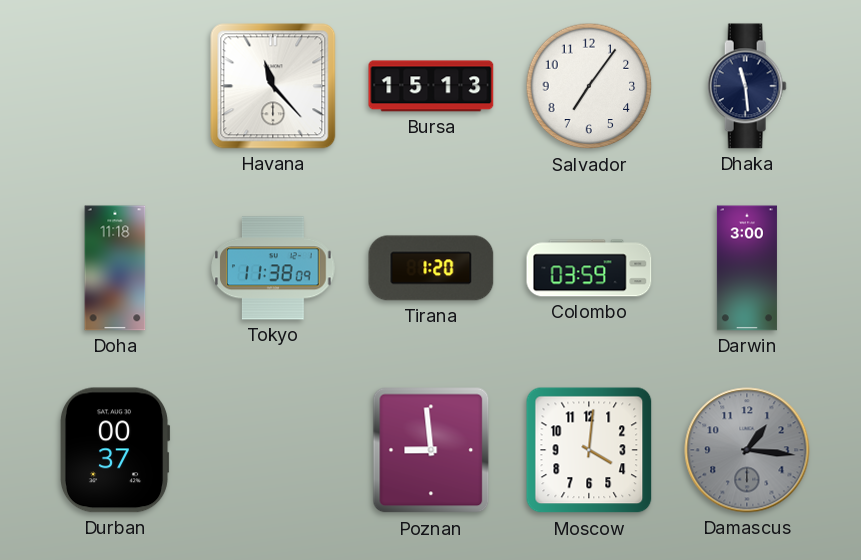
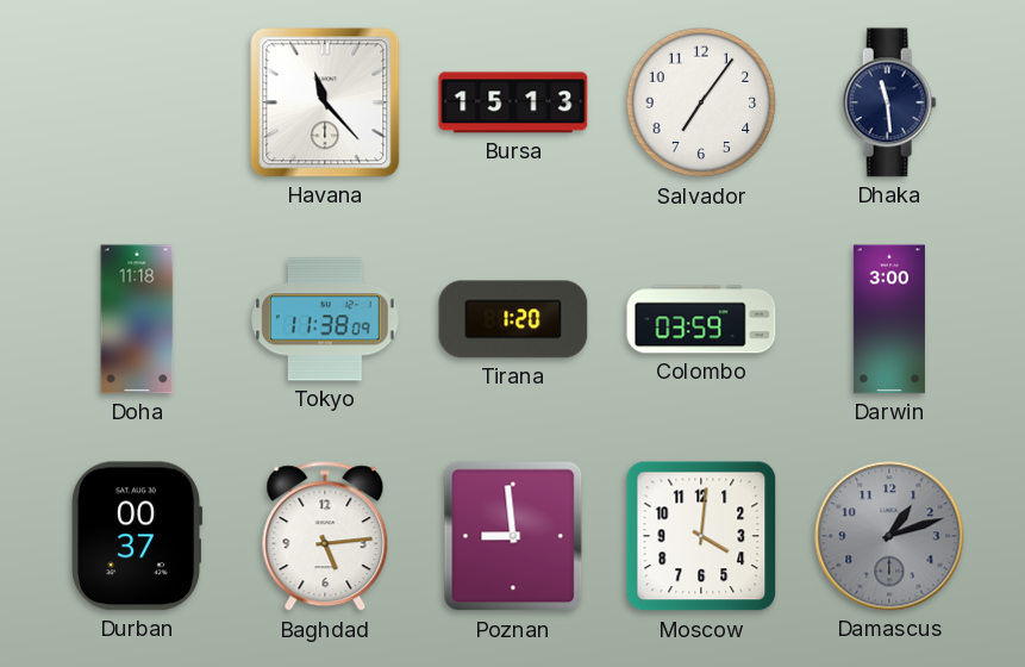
Baghdad: none -> 5:14 (325, 537)
Damascus: 1:16 -> 1:12 (889, 536)
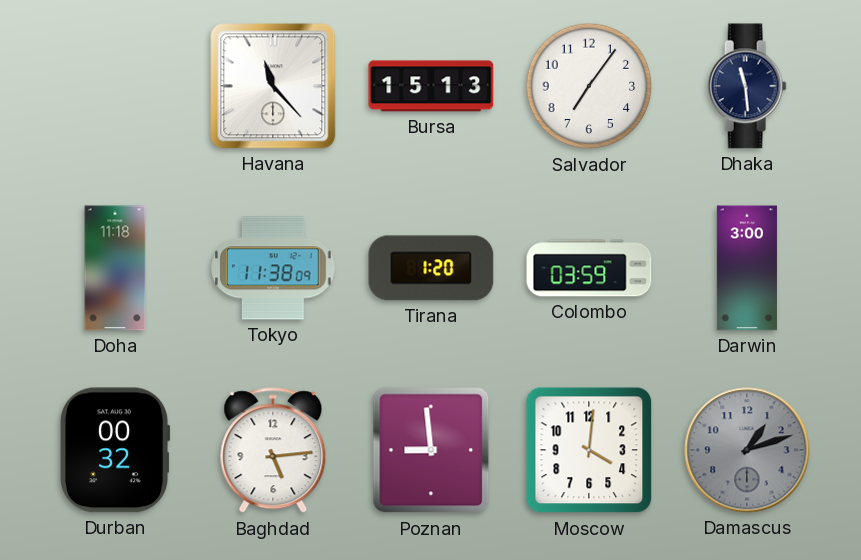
Durban: 00:37 -> 00:32 (115, 450)
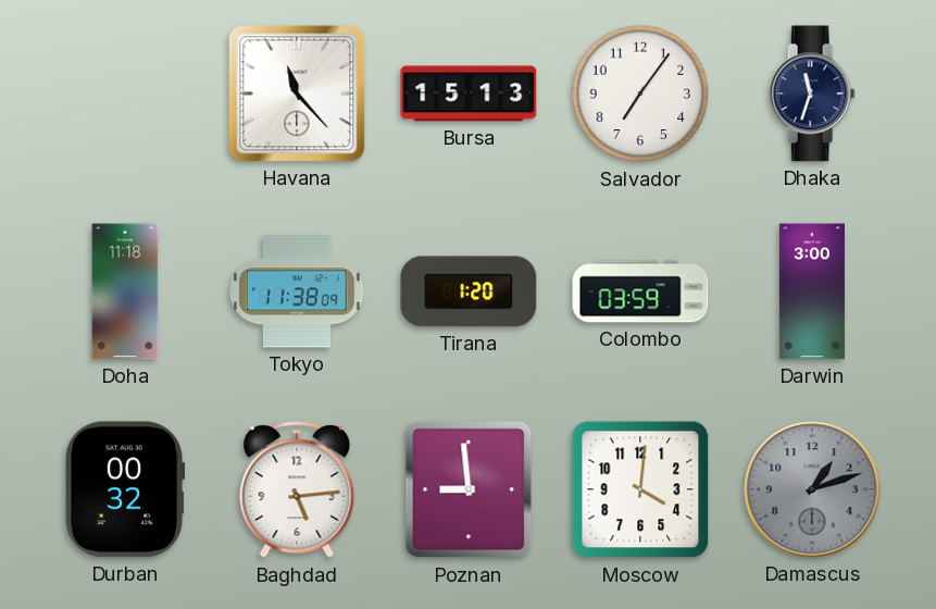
Dhaka: 11:29 -> 11:33 (812, 94)
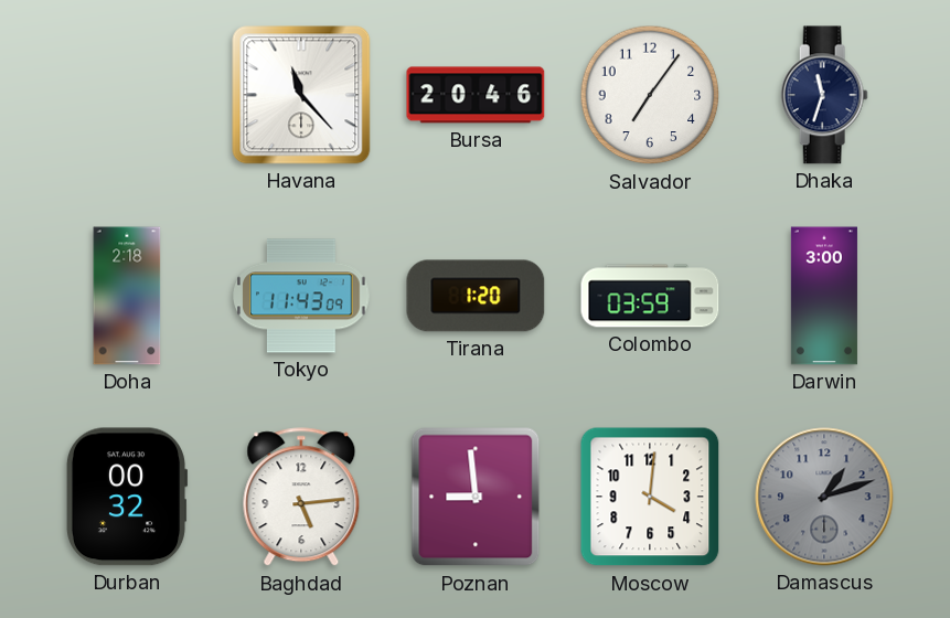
Bursa: 15:13 -> 20:46 (476, 95)
Doha: 11:18 -> 2:18 (127, 296)
Tokyo: 11:38 -> 11:43 (301, 296)
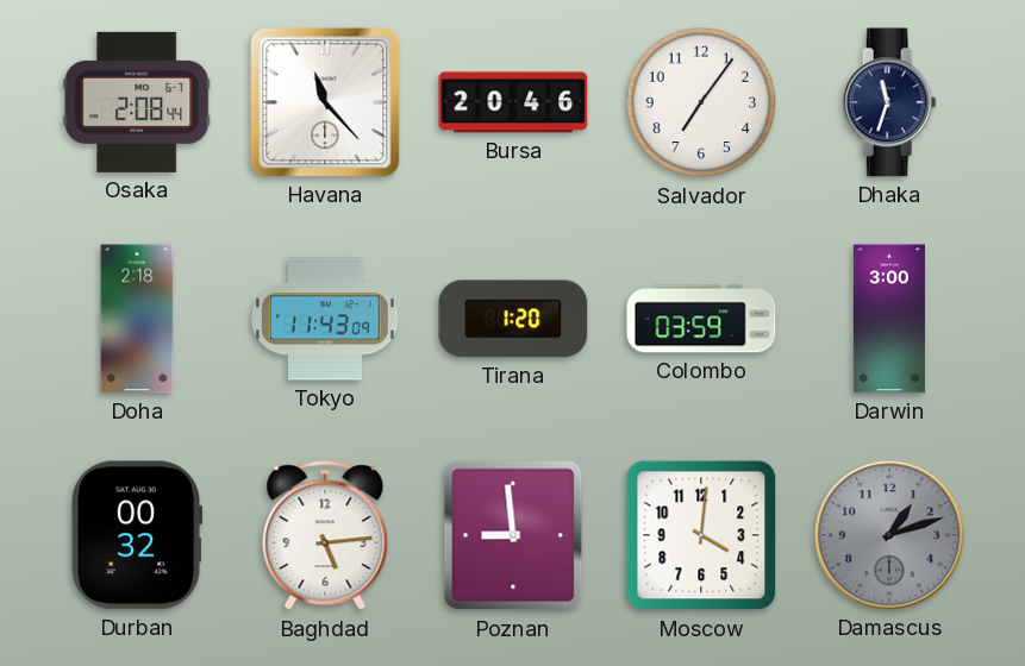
Osaka: none -> 2:08 (137, 102)
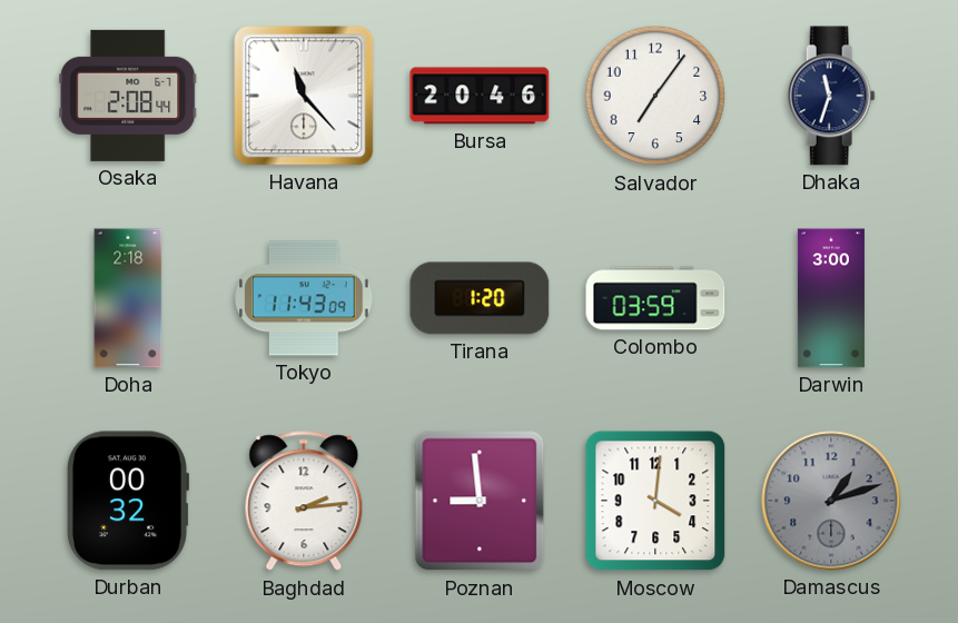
Baghdad: 5:14 -> 2:14 (304, 502)
